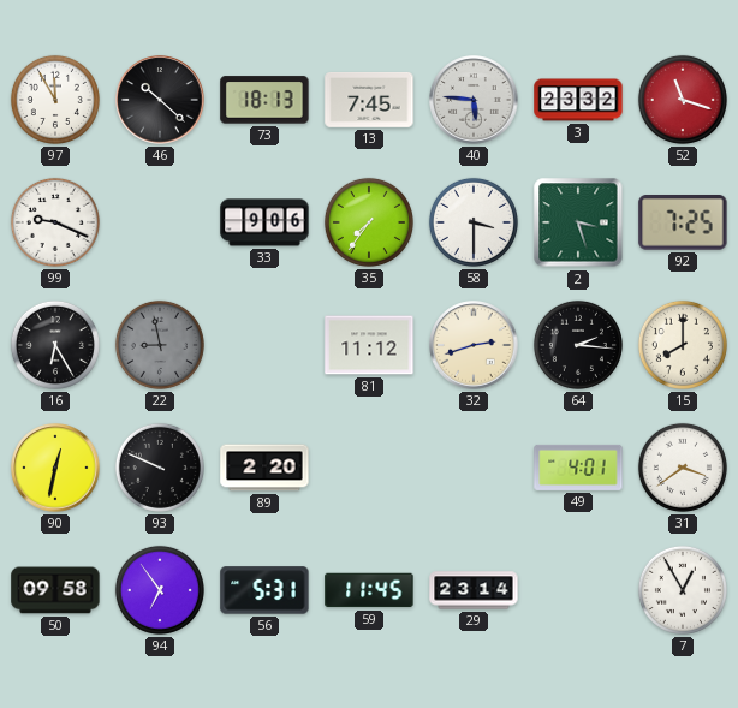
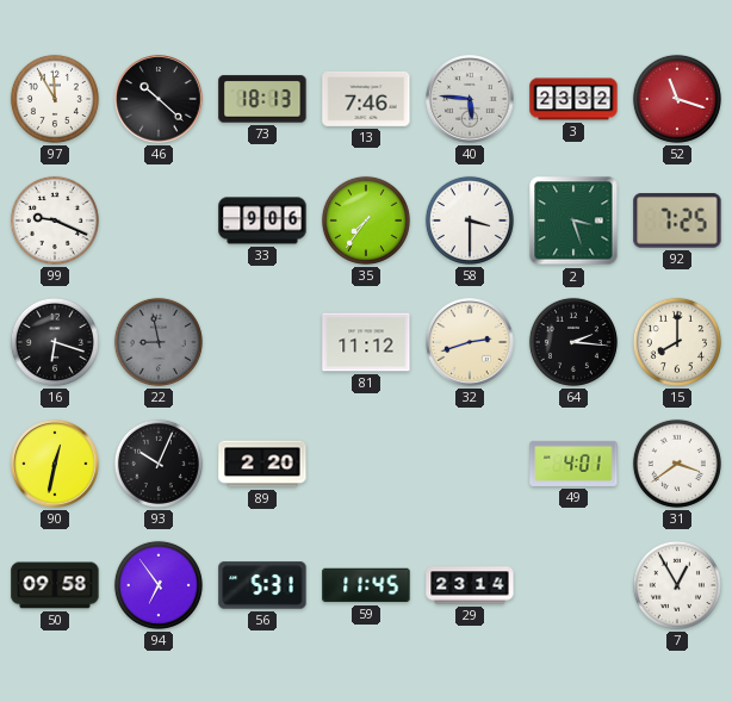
13: 7:45 -> 7:46 (366, 99)
16: 6:25 -> 6:18 (55, 342)
93: 9:49 -> 10:04 (159, 464)
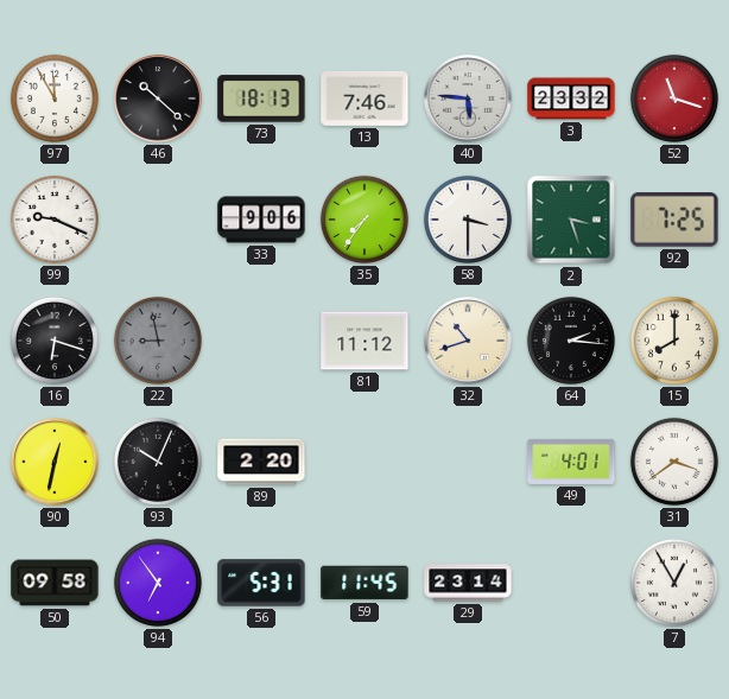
32: 2:42 -> 10:42 (468, 341)
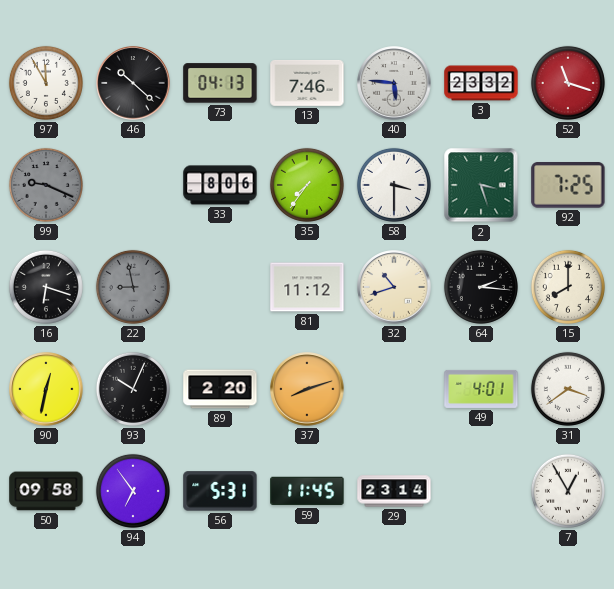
73: 18:13 -> 04:13 (220, 83)
99 dial: white -> grey (46, 185)
33: 9:06 -> 8:06 (220, 185)
37: none -> 8:12 (307, 389)
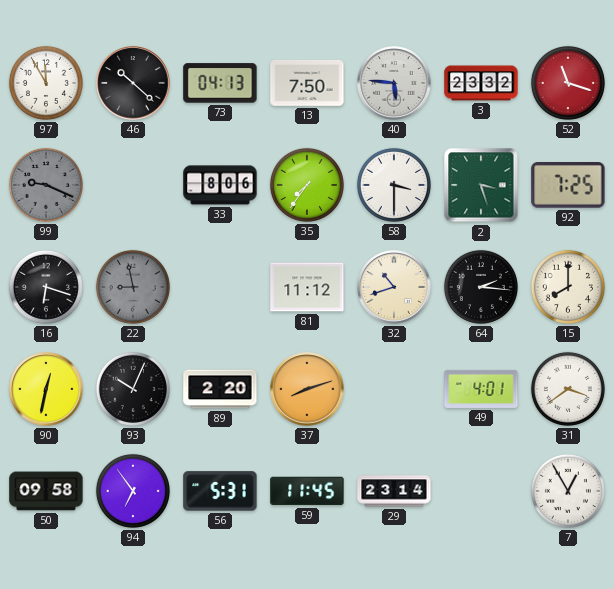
13: 7:46 -> 7:50 (307, 83)
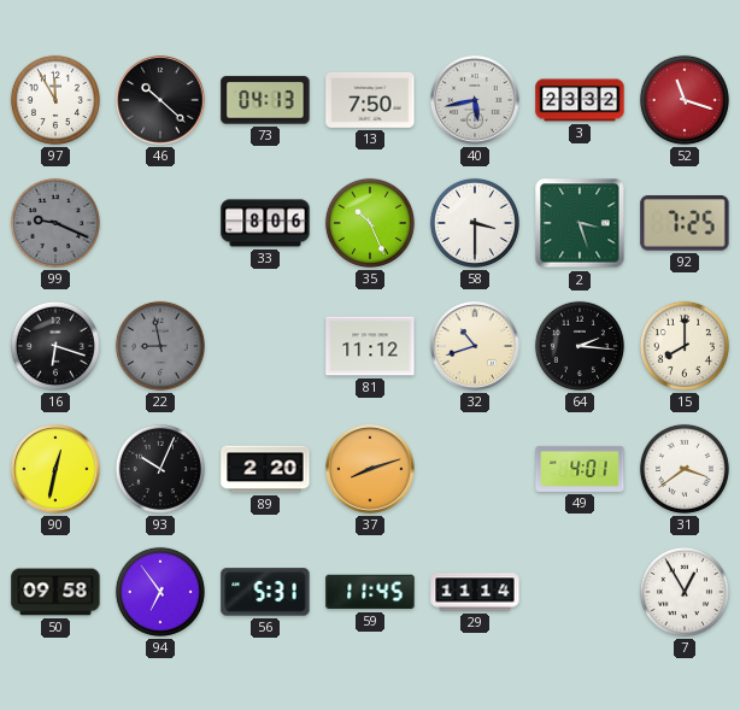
40: 5:46 -> 5:43 (475, 100)
35: 7:36 -> 10:26 (370, 223)
29: 23:14 -> 11:14 (475, 592)
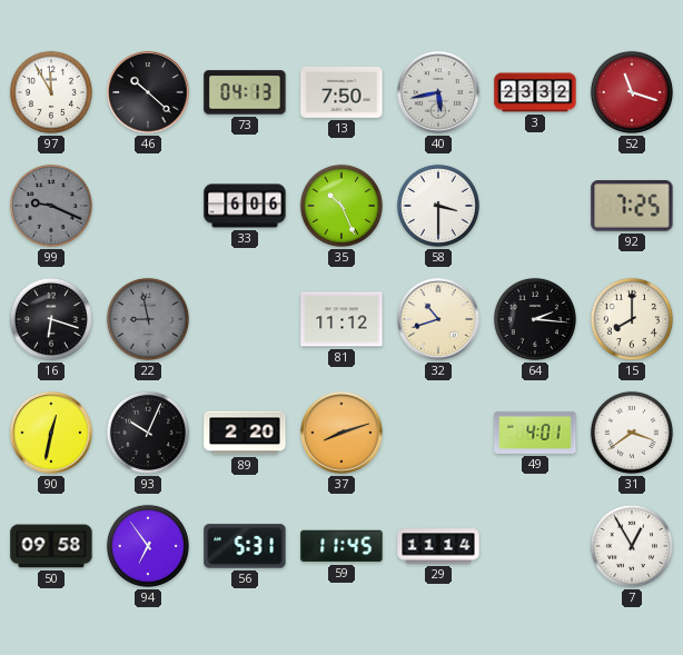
33: 8:06 -> 6:06 (245, 206)
2: 3:27 -> none (580, 223)
